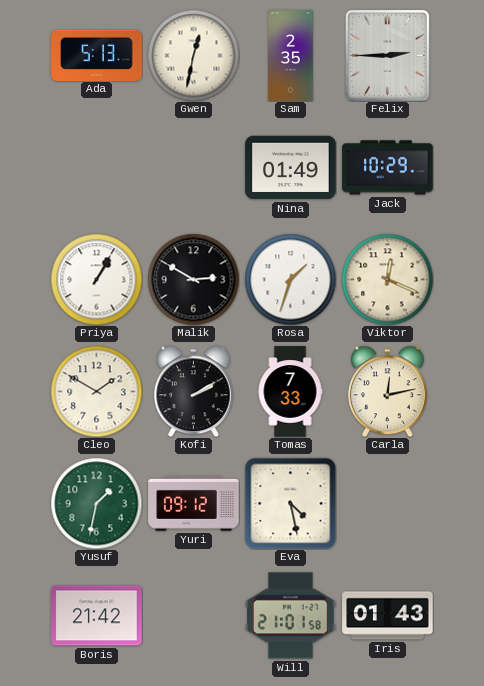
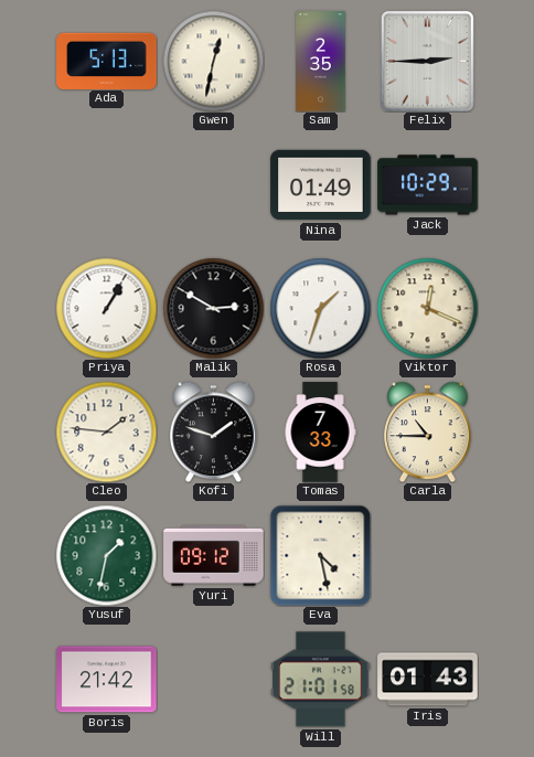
Cleo: 1:50 -> 1:46 (106, 431)
Kofi: 2:10 -> 1:48 (214, 431)
Carla: 12:13 -> 10:45 (428, 431)
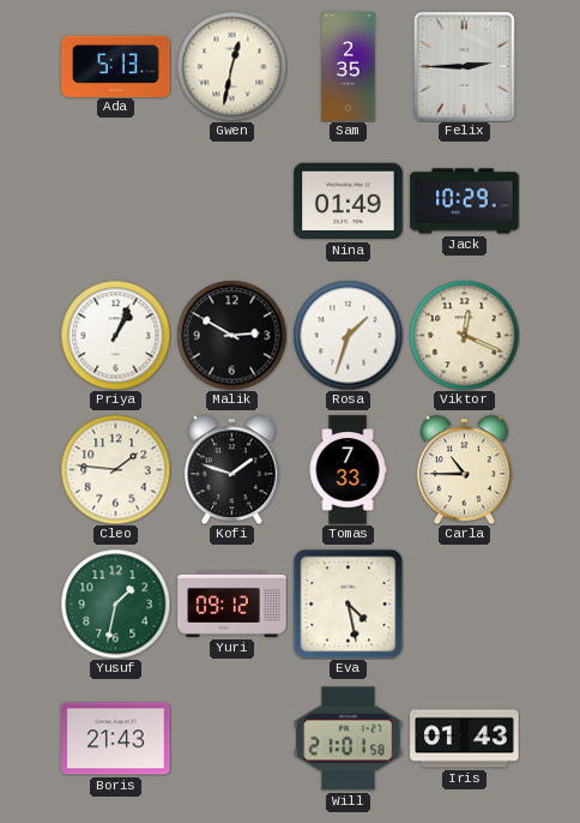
Priya: 1:05 -> 1:04 (115, 335)
Boris: 21:42 -> 21:43 (116, 739)
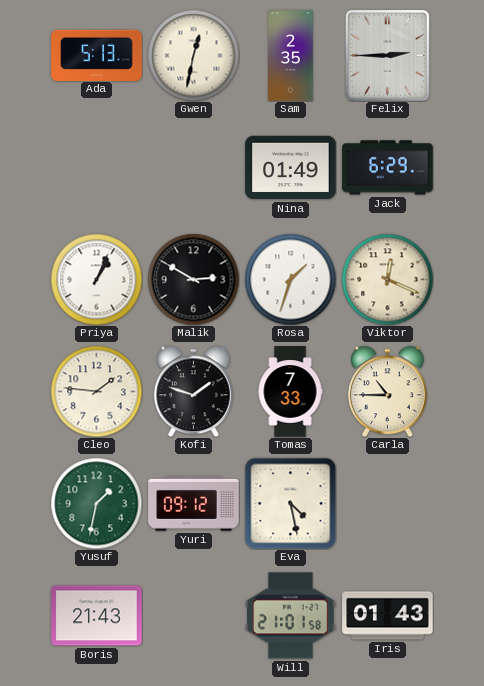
Jack: 10:29 -> 6:29 (388, 168)
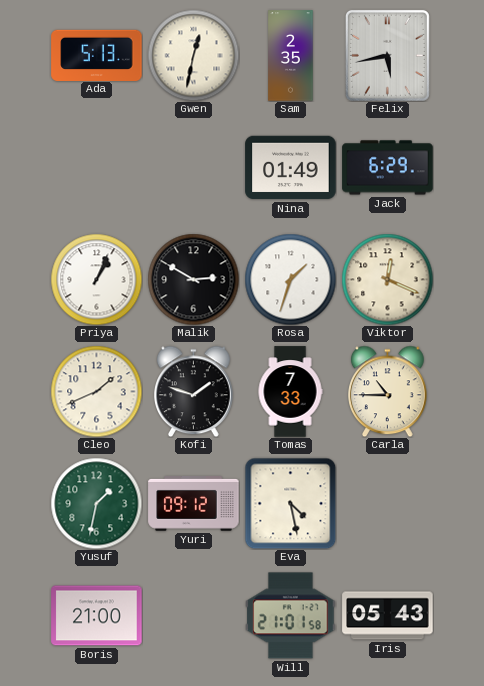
Felix: 2:45 -> 5:43 (387, 55)
Cleo: 1:46 -> 1:41 (96, 391)
Boris: 21:43 -> 21:00 (97, 616)
Iris: 01:43 -> 05:43 (388, 616)
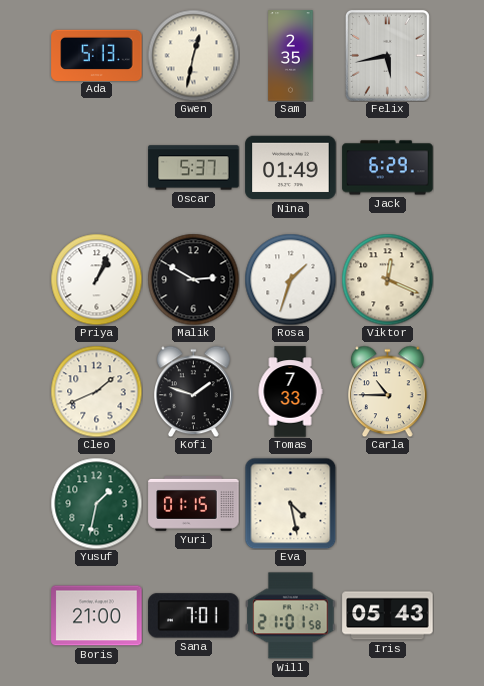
Oscar: none -> 5:37 (194, 168)
Yuri: 09:12 -> 01:15 (194, 504)
Sana: none -> 7:01 (194, 616)
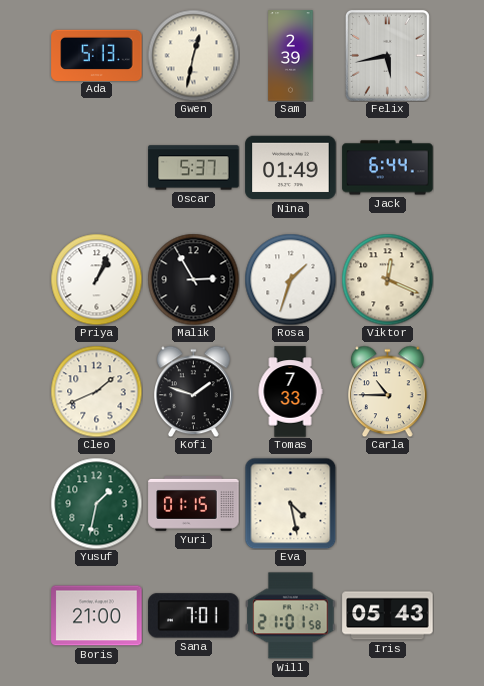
Sam: 2:35 -> 2:39 (291, 56)
Jack: 6:29 -> 6:44 (388, 168)
Malik: 2:50 -> 2:55 (193, 279)
